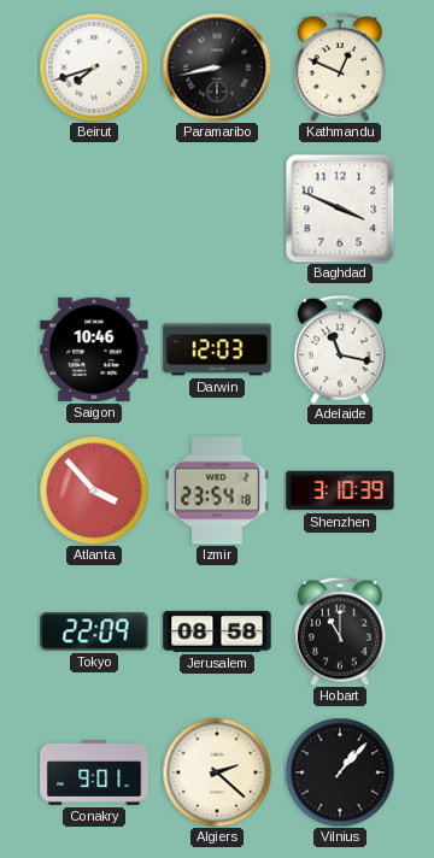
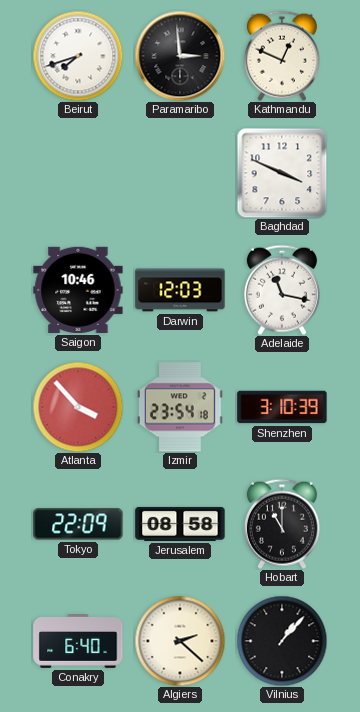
Paramaribo: 8:43 -> 2:59 (180, 56)
Conakry: 9:01 -> 6:40 (78, 642)
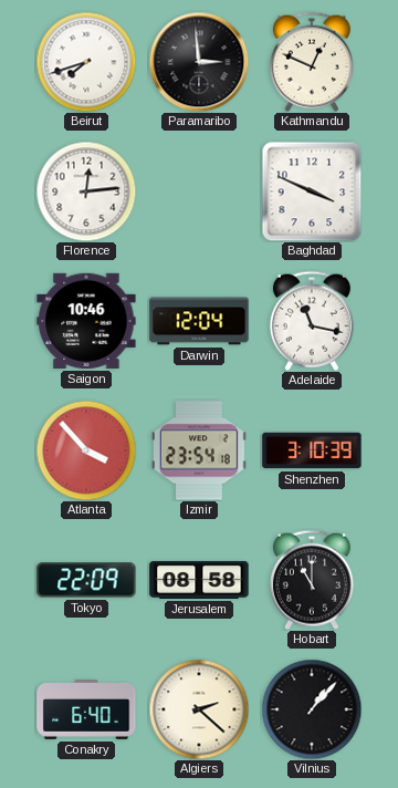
Florence: none -> 12:14 (86, 191)
Darwin: 12:03 -> 12:04 (199, 321)
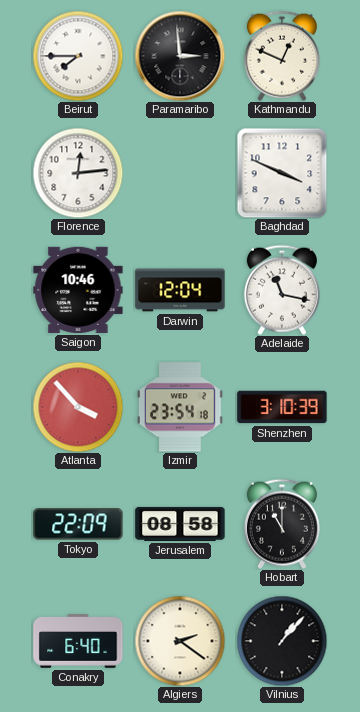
Beirut: 7:42 -> 7:45 (78, 56)
Algiers: 2:22 -> 2:21 (180, 641)
